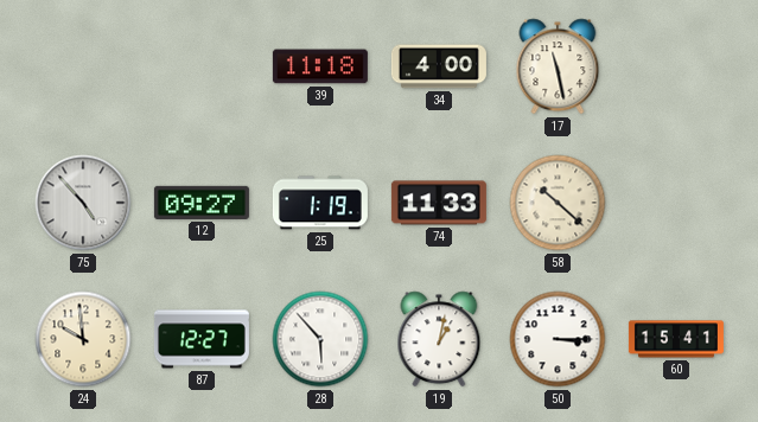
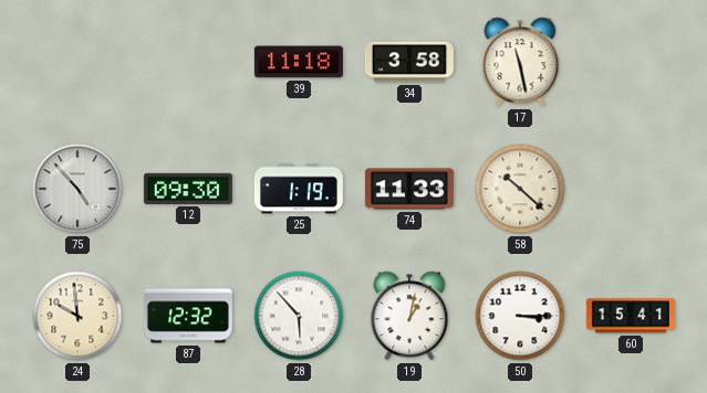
34: 4:00 -> 3:58 (409, 62)
12: 09:27 -> 09:30 (188, 189)
87: 12:27 -> 12:32 (188, 316)
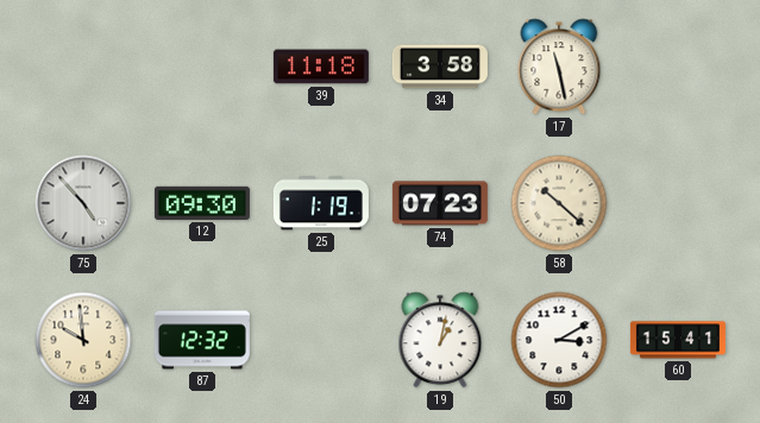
74: 11:33 -> 07:23 (440, 203)
28: 5:53 -> none (299, 316)
50: 3:15 -> 3:10 (559, 340)
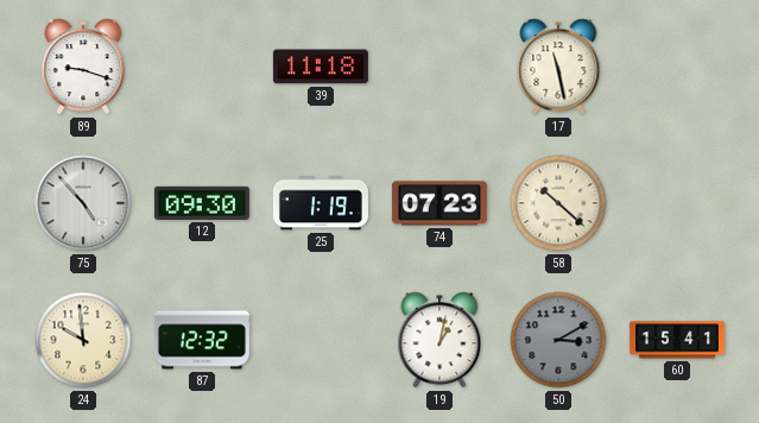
89: none -> 9:18 (83, 67)
34: 3:58 -> none (440, 67)
50 dial: white -> grey (558, 340)
